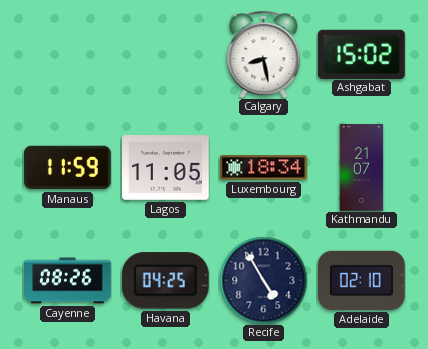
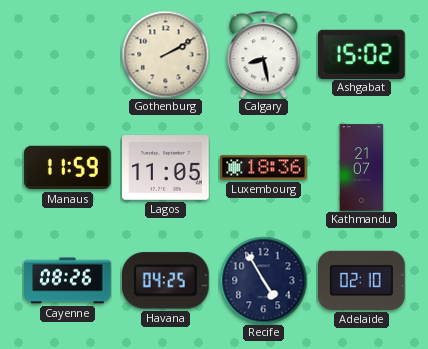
Gothenburg: none -> 2:10 (165, 54)
Luxembourg: 18:34 -> 18:36 (264, 168)
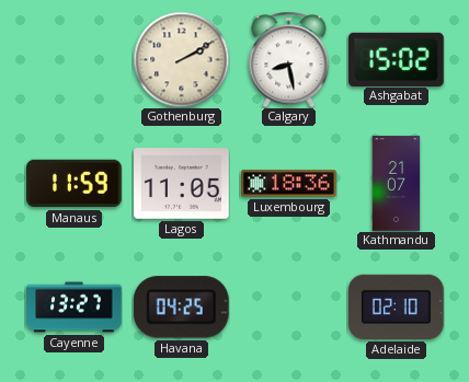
Cayenne: 08:26 -> 13:27 (75, 308)
Recife: 4:55 -> none (263, 280)
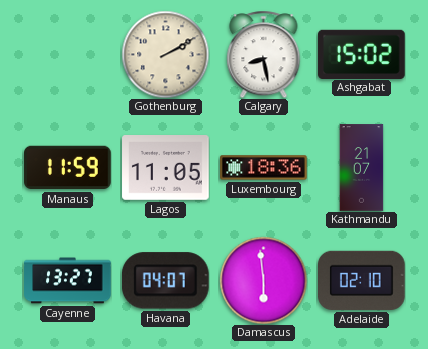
Havana: 04:25 -> 04:07 (165, 281)
Damascus: none -> 5:59 (263, 280)
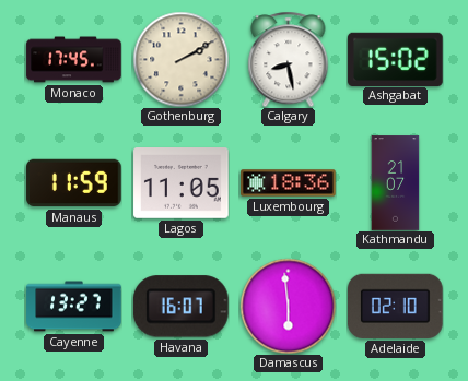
Monaco: none -> 17:45 (74, 60)
Havana: 04:07 -> 16:07 (180, 307)
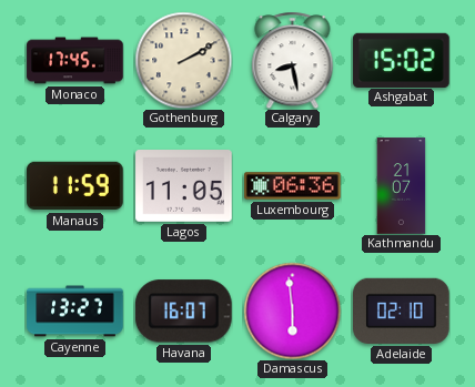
Luxembourg: 18:36 -> 06:36 (293, 186)
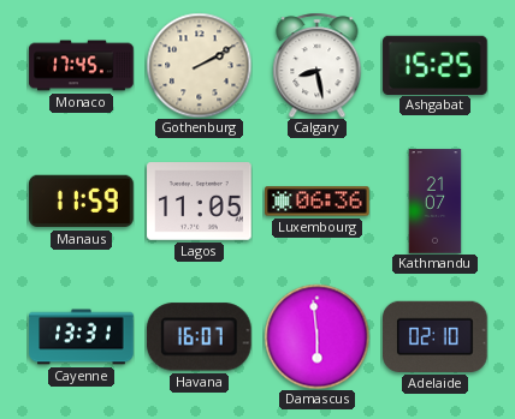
Ashgabat: 15:02 -> 15:25 (436, 65)
Cayenne: 13:27 -> 13:31 (82, 337)
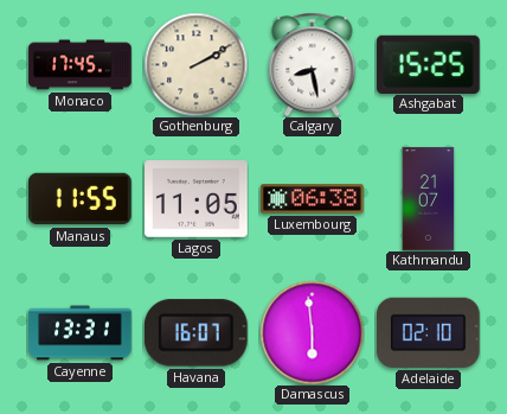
Manaus: 11:59 -> 11:55 (81, 199)
Luxembourg: 06:36 -> 06:38 (313, 199)
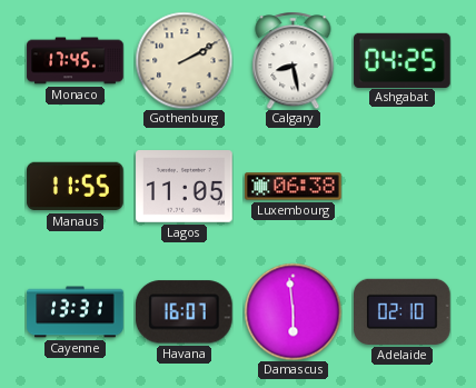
Ashgabat: 15:25 -> 04:25 (403, 60)
Kathmandu: 21:07 -> none (429, 199)
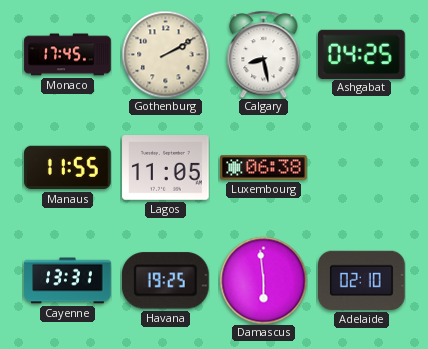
Havana: 16:07 -> 19:25 (165, 281)
